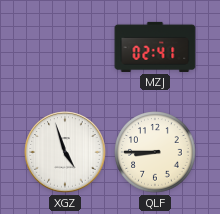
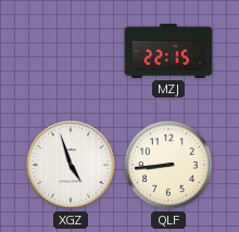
MZJ: 02:41 -> 22:15 (168, 51)
QLF: 8:45 -> 8:44 (168, 165)
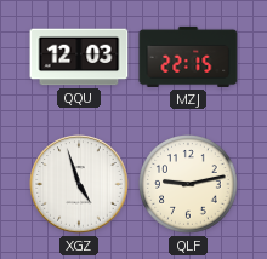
QQU: none -> 12:03 (79, 57)
QLF: 8:44 -> 9:13 (188, 184)
